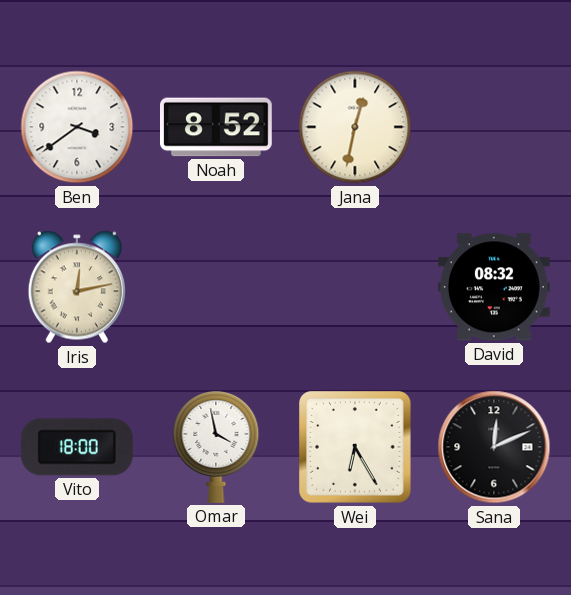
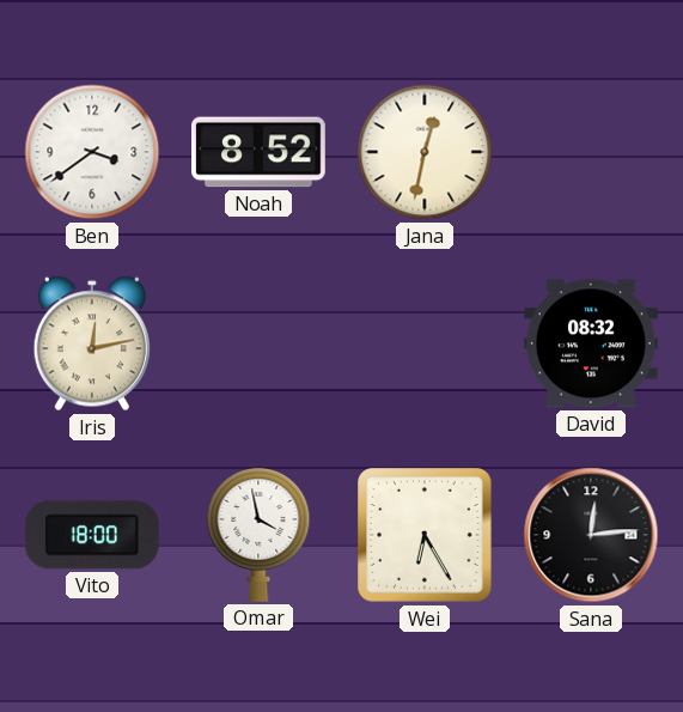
Sana: 12:11 -> 12:14 (591, 535)
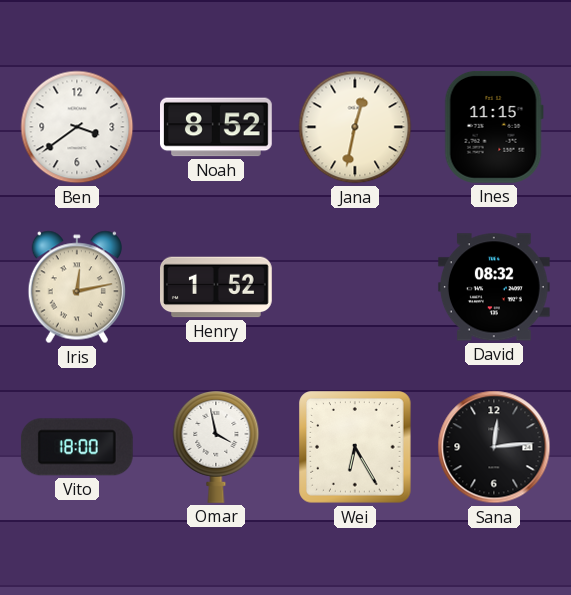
Ines: none -> 11:15 (494, 127)
Henry: none -> 1:52 (217, 287)
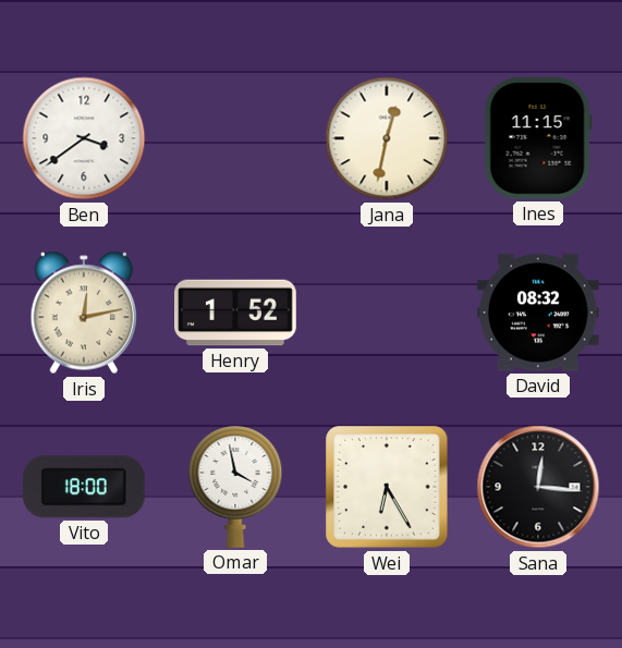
Noah: 8:52 -> none (217, 127)
Sana: 12:14 -> 12:16 (538, 487)
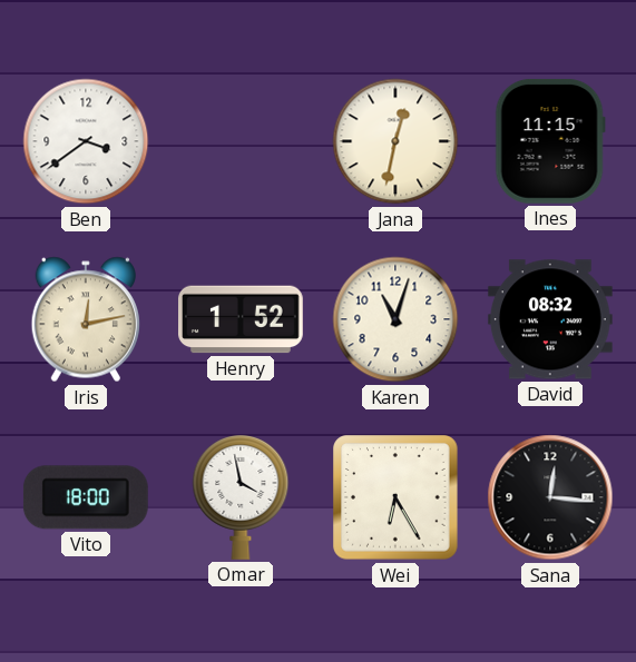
Karen: none -> 11:03 (395, 319)
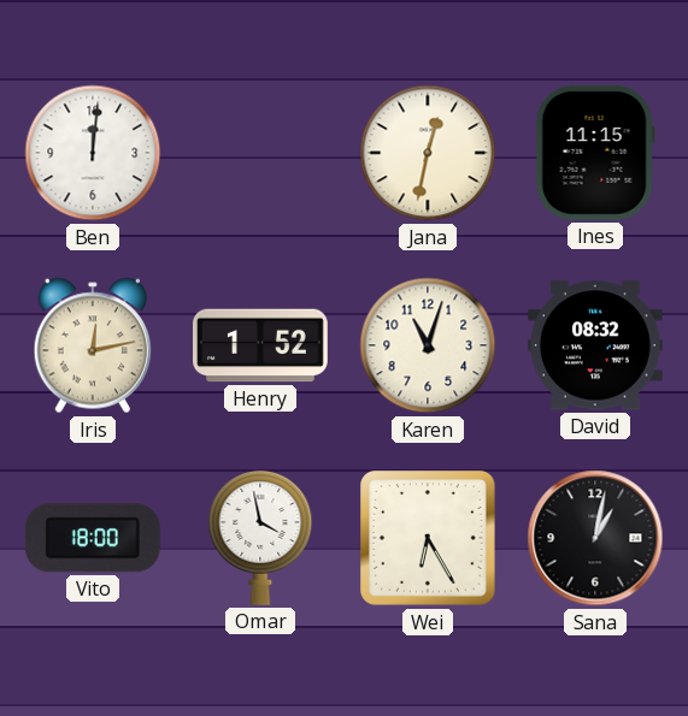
Ben: 3:39 -> 12:01 (93, 153)
Sana: 12:16 -> 1:02 (595, 538)
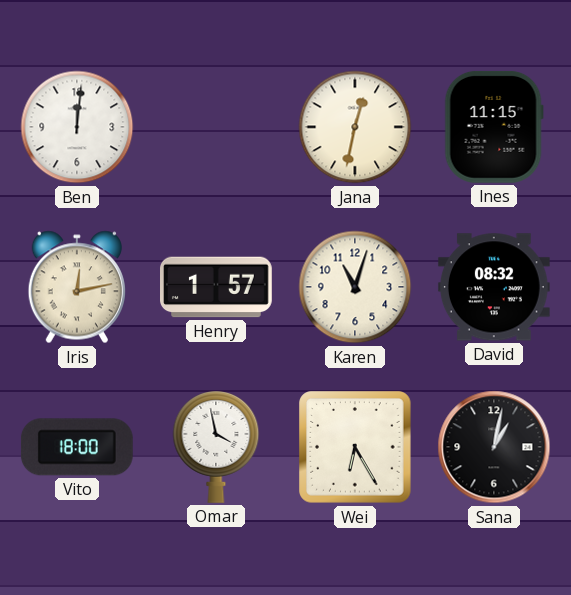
Henry: 1:52 -> 1:57 (217, 287)
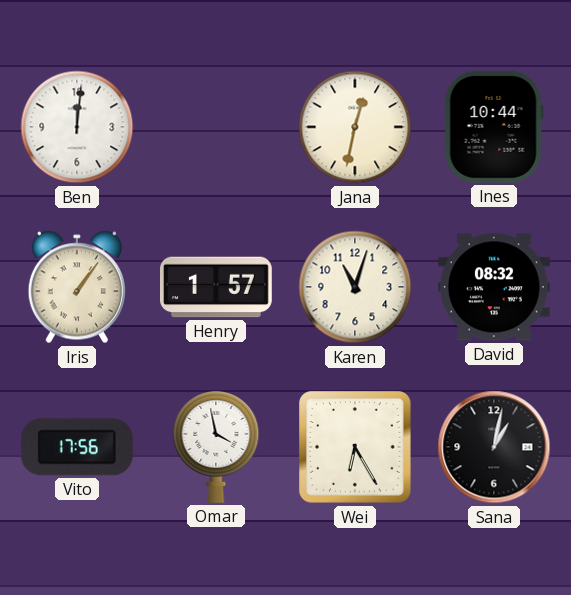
Ines: 11:15 -> 10:44 (494, 127)
Iris: 12:13 -> 1:06 (76, 287)
Vito: 18:00 -> 17:56 (77, 447)
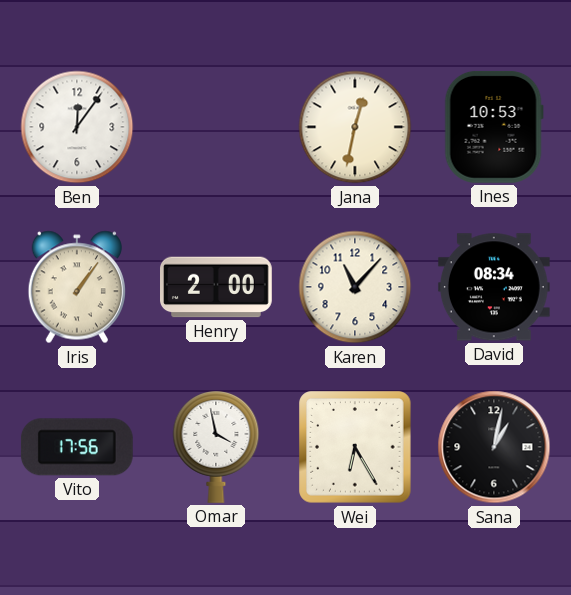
Ben: 12:01 -> 12:06 (77, 127)
Ines: 10:44 -> 10:53 (494, 127)
Henry: 1:57 -> 2:00 (217, 287)
Karen: 11:03 -> 11:07 (355, 287)
David: 08:32 -> 08:34 (494, 287)
